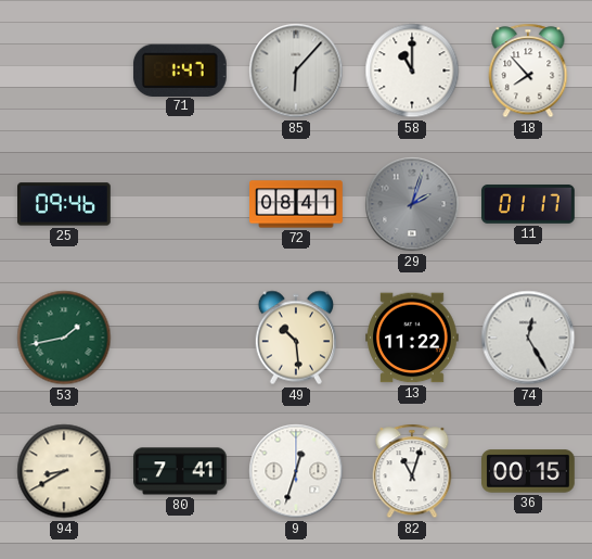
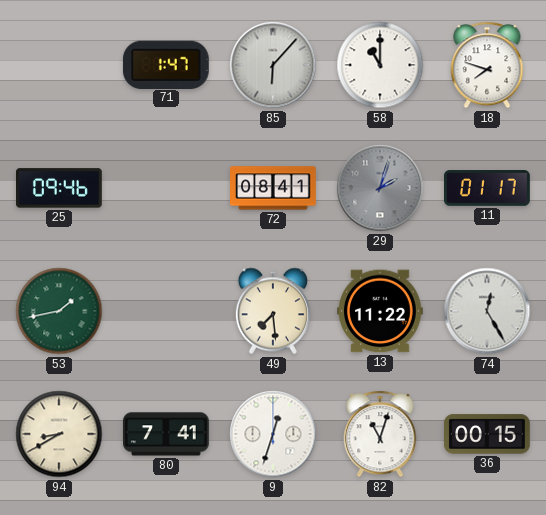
18: 7:53 -> 7:48 (487, 65)
49: 10:29 -> 7:29 (272, 311)
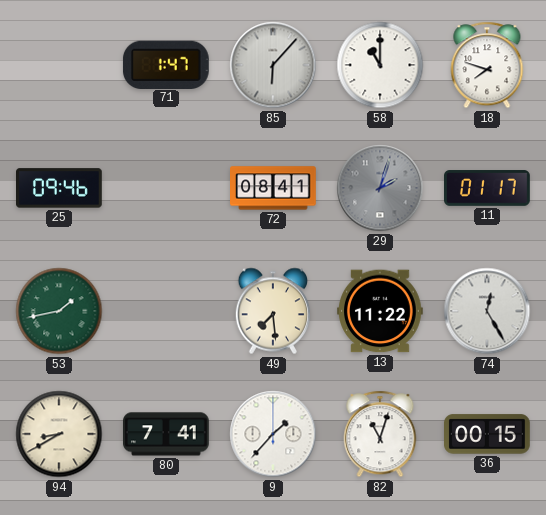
9: 12:33 -> 1:37 (273, 434)
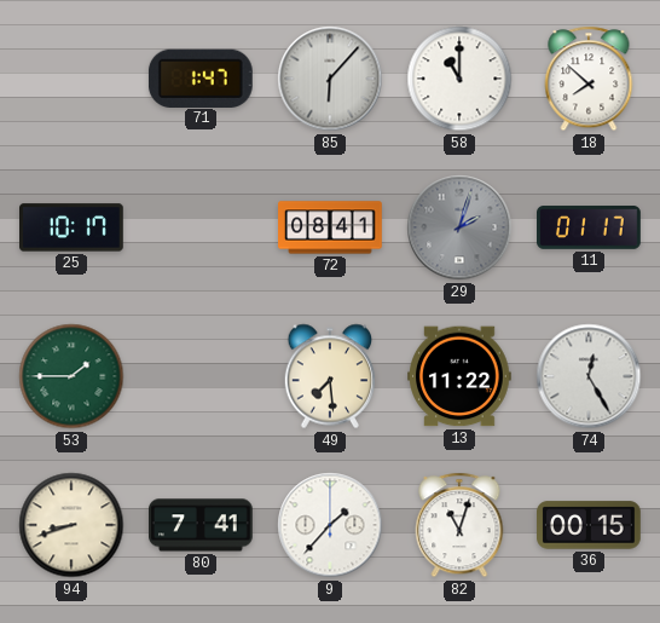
18: 7:48 -> 7:52 (589, 79)
25: 09:46 -> 10:17 (73, 227)
53: 1:43 -> 1:45 (71, 376)
94: 8:40 -> 8:42 (71, 525)
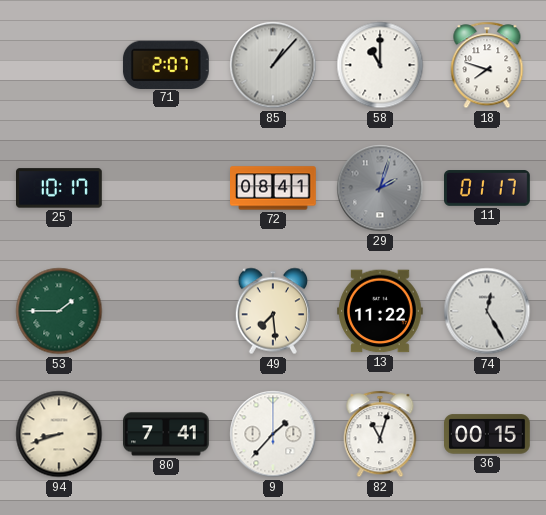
71: 1:47 -> 2:07 (166, 64)
85: 6:07 -> 1:07 (273, 65)
18: 7:52 -> 7:48 (487, 65)
